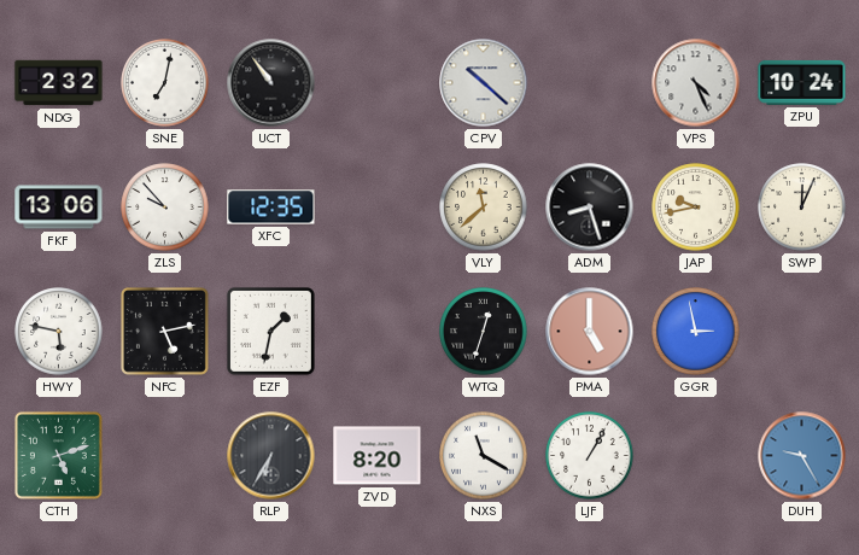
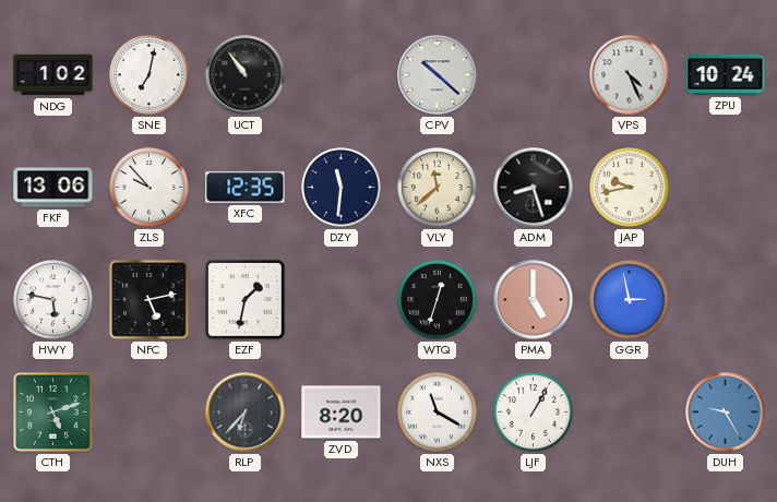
NDG: 2:32 -> 1:02 (53, 75)
DZY: none -> 11:31 (342, 188)
SWP: 12:04 -> none (802, 208)
RLP: 6:35 -> 6:37 (246, 413)
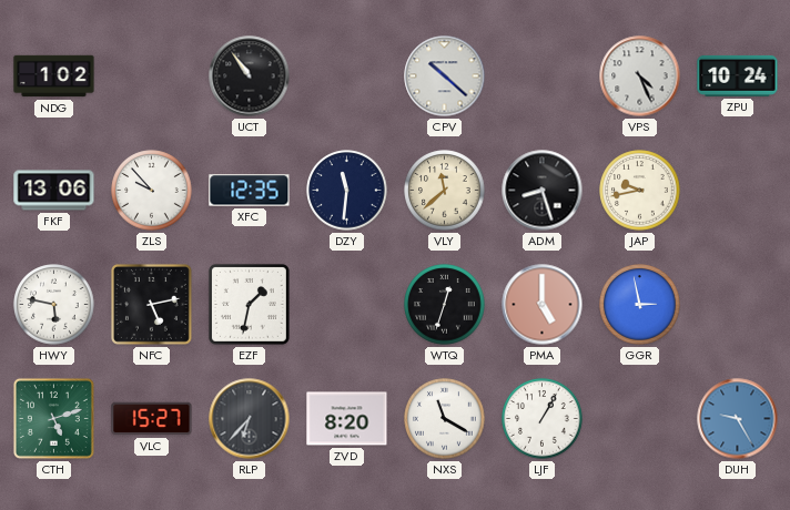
SNE: 7:02 -> none (150, 75)
VLC: none -> 15:27 (152, 419)
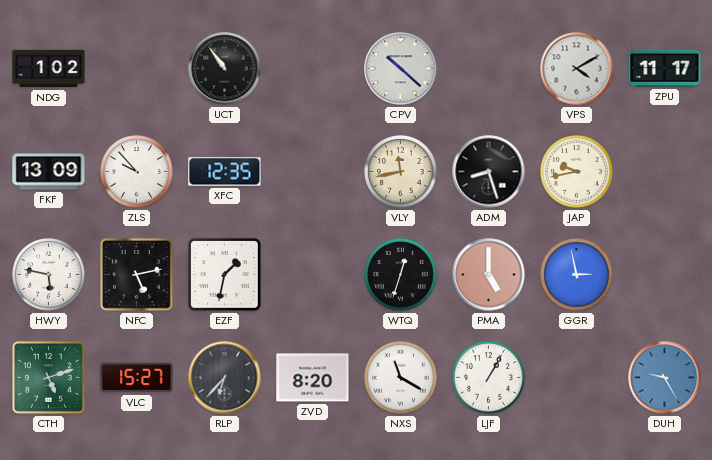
VPS: 4:26 -> 4:10 (577, 69)
ZPU: 10:24 -> 11:17 (665, 68)
FKF: 13:06 -> 13:09 (49, 172)
DZY: 11:31 -> none (347, 191)
VLY: 11:38 -> 11:43 (401, 172)
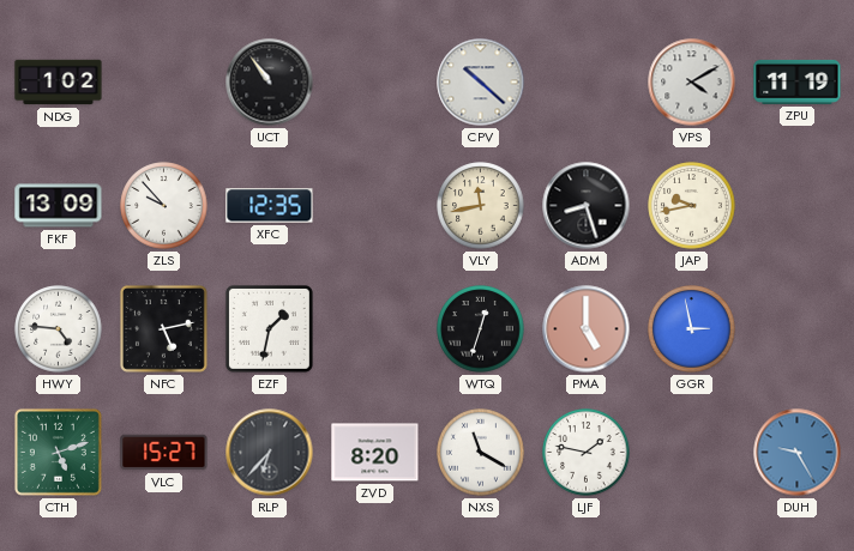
ZPU: 11:17 -> 11:19 (798, 81)
HWY: 5:47 -> 4:46 (59, 329)
LJF: 1:05 -> 1:47 (587, 453)
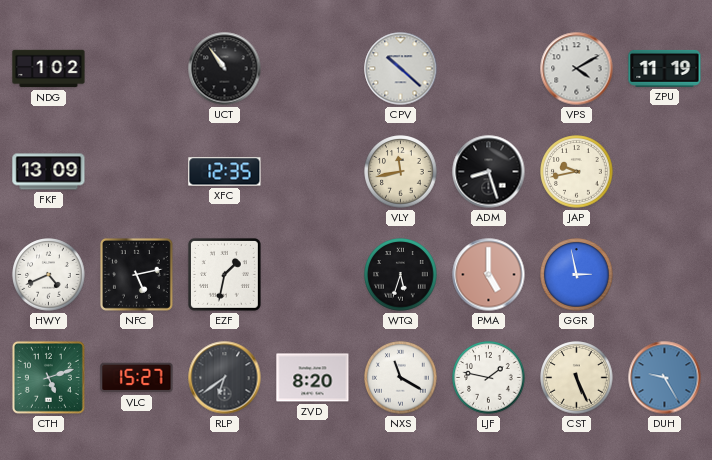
ZLS: 9:53 -> none (164, 206)
HWY: 4:46 -> 4:41 (49, 275)
WTQ: 12:33 -> 5:33 (401, 275)
RLP: 6:37 -> 6:39 (225, 378)
CST: none -> 5:26 (577, 378)
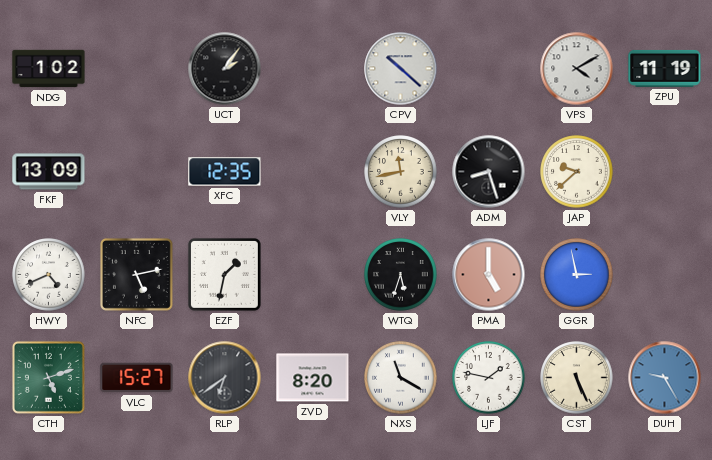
UCT: 10:54 -> 2:06 (225, 69)
JAP: 9:43 -> 9:38 (577, 172)
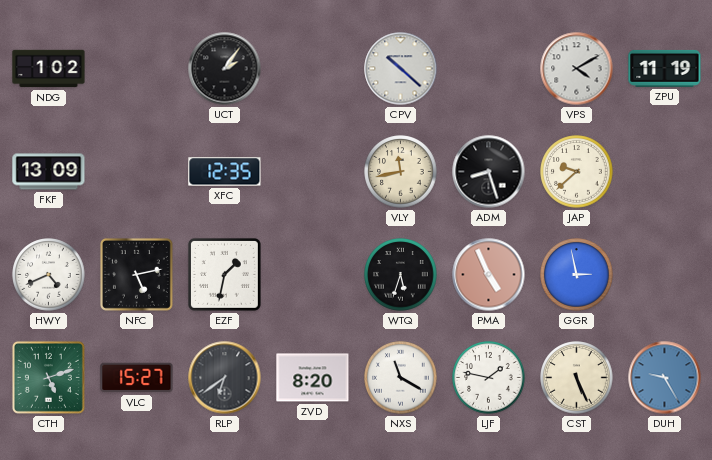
PMA: 5:00 -> 4:56 (489, 275)
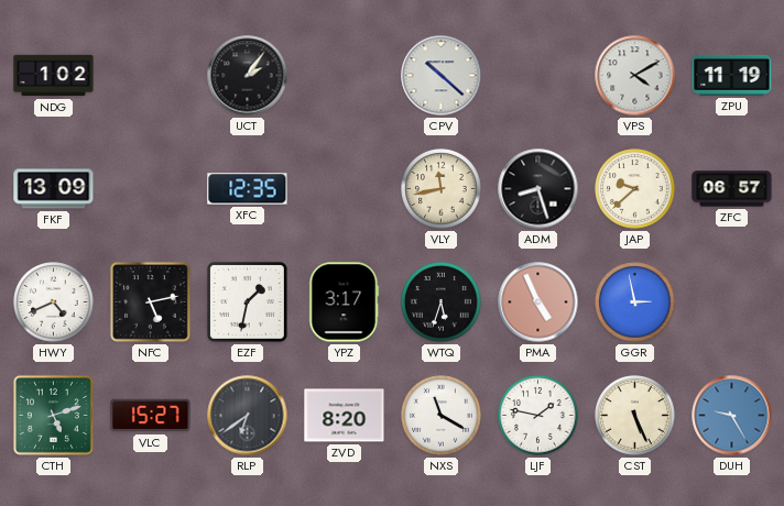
ZFC: none -> 06:57 (732, 189)
YPZ: none -> 3:17 (345, 302)
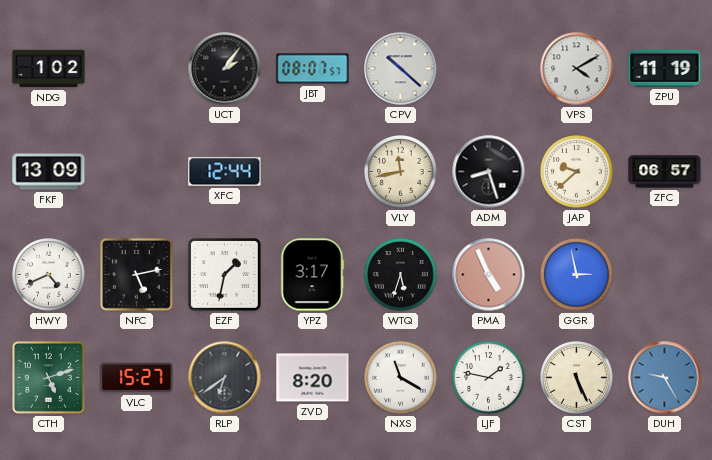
JBT: none -> 08:07 (313, 69)
XFC: 12:35 -> 12:44 (225, 172)
